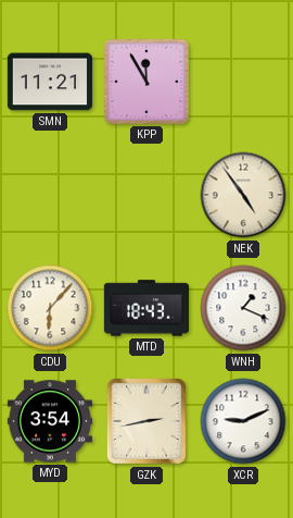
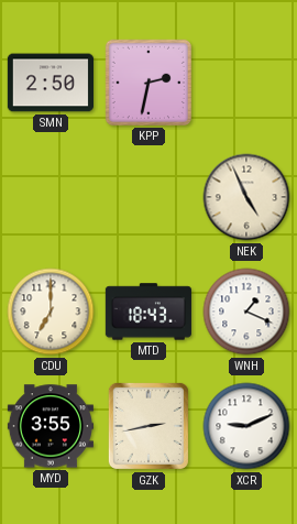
SMN: 11:21 -> 2:50 (50, 83)
KPP: 11:55 -> 2:32 (148, 83)
NEK: 4:54 -> 4:56 (246, 197)
CDU: 6:07 -> 7:00 (51, 312)
MYD: 3:54 -> 3:55 (50, 426)
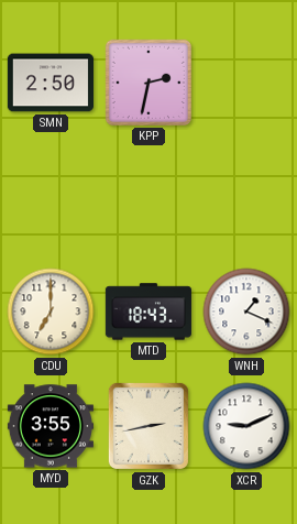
NEK: 4:56 -> none (246, 197)
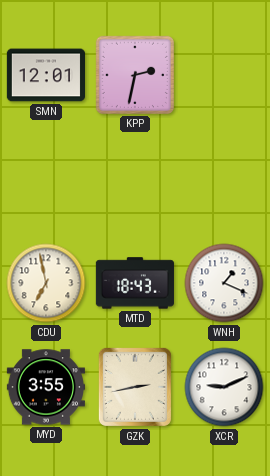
SMN: 2:50 -> 12:01 (45, 75)
CDU: 7:00 -> 6:58 (46, 283)
